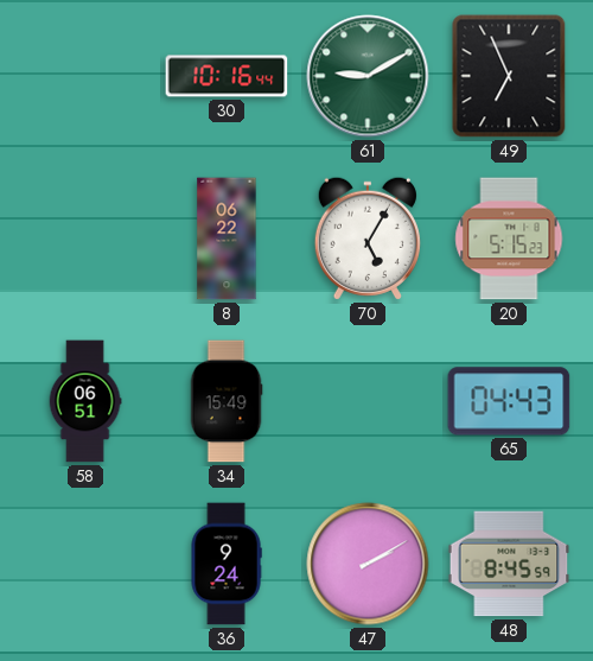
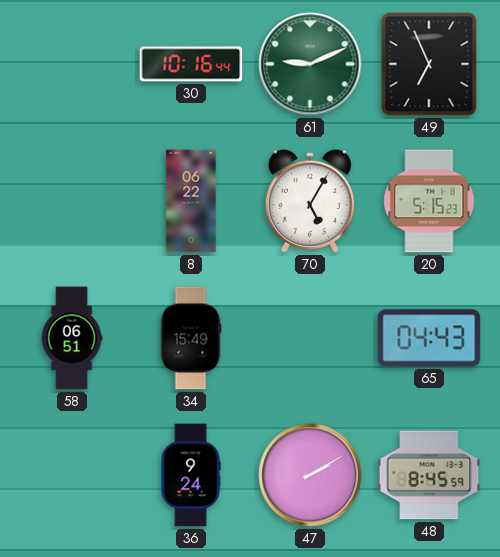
61: 9:10 -> 9:11 (310, 64)
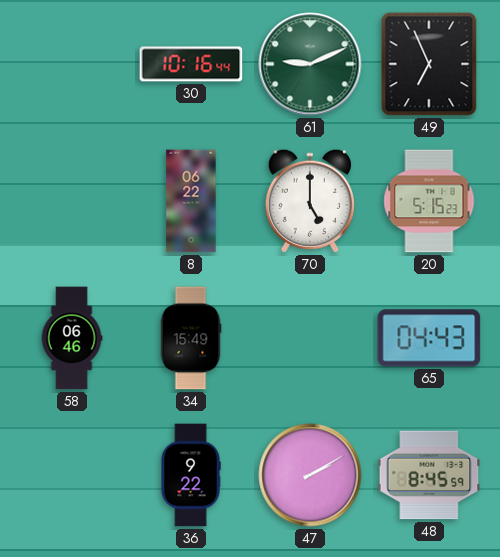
70: 5:05 -> 5:00 (310, 201)
58: 06:51 -> 06:46 (72, 338)
36: 9:24 -> 9:22 (191, 475)
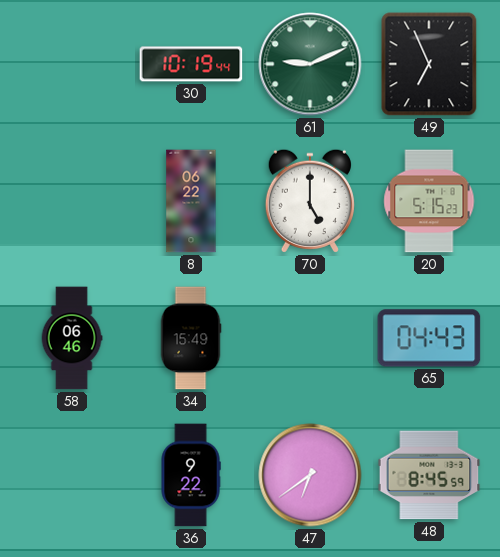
30: 10:16 -> 10:19 (191, 64)
47: 2:10 -> 6:39 (310, 475)
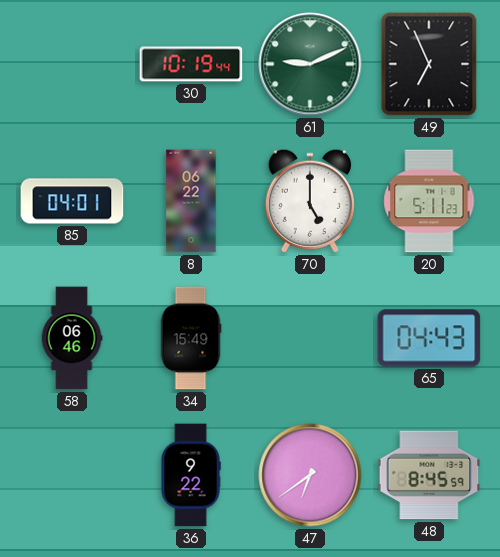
85: none -> 04:01 (72, 201)
20: 5:15 -> 5:11 (429, 201)
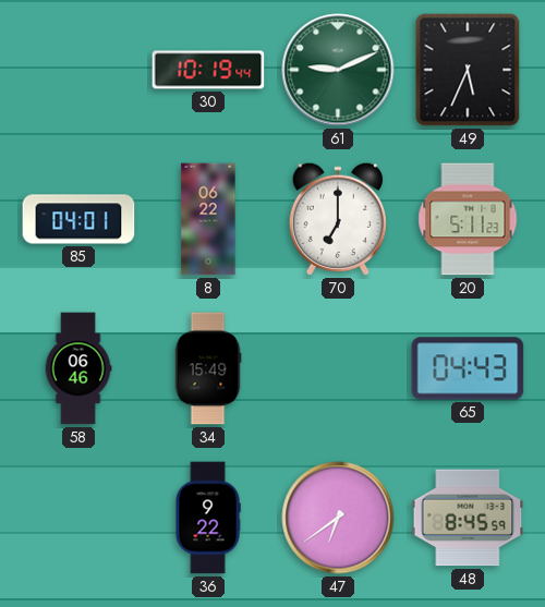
49: 6:56 -> 5:34 (468, 70)
70: 5:00 -> 7:00 (338, 219)
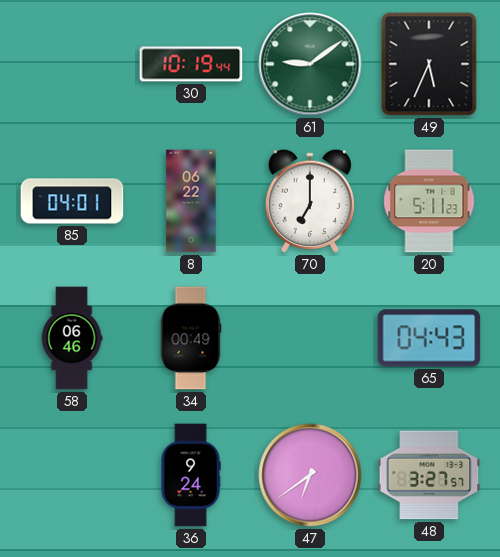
61: 9:11 -> 9:09 (310, 64)
34: 15:49 -> 00:49 (191, 338)
36: 9:22 -> 9:24 (191, 475)
48: 8:45 -> 3:27 (429, 475)
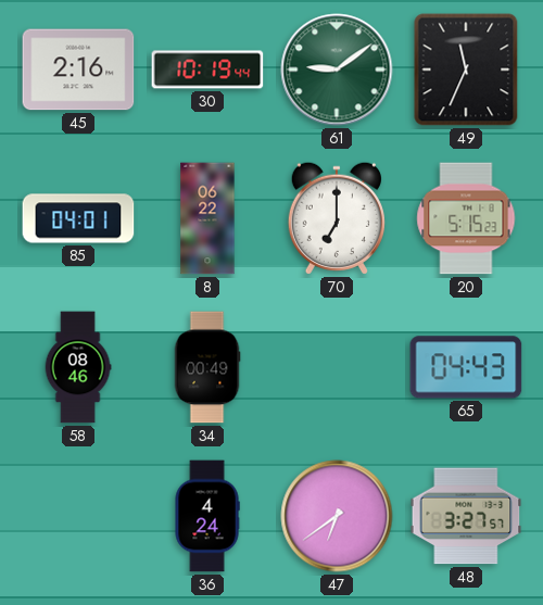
45: none -> 2:16 (78, 70)
49: 5:34 -> 11:34 (466, 70)
20: 5:11 -> 5:15 (466, 218)
58: 06:46 -> 08:46 (78, 367)
36: 9:24 -> 4:24 (207, 516)
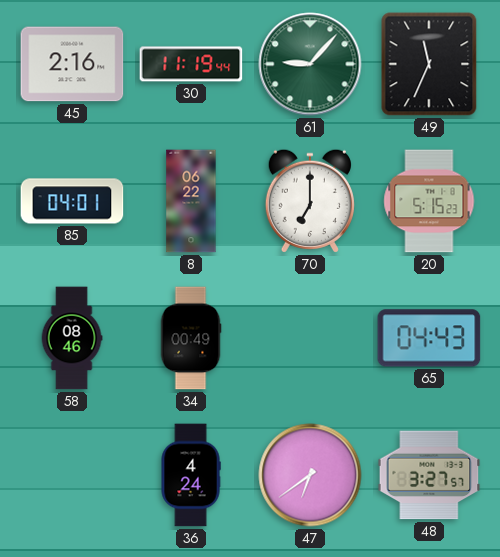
30: 10:19 -> 11:19 (191, 64)
61: 9:09 -> 9:07 (310, 64)
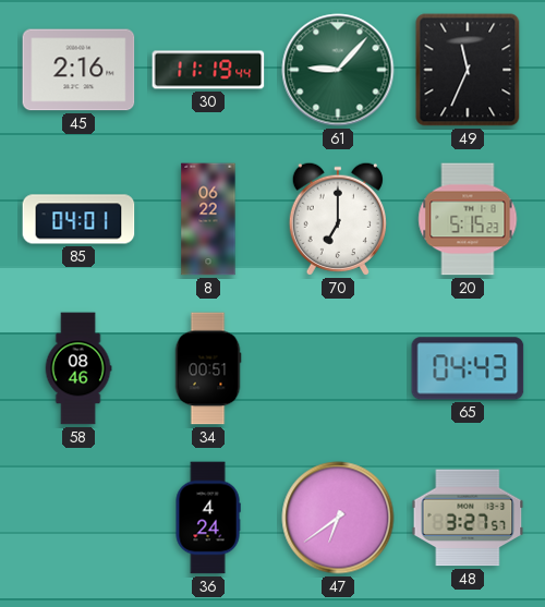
34: 00:49 -> 00:51 (208, 368)
